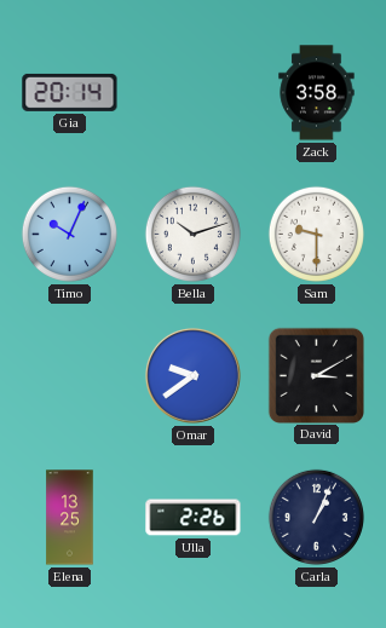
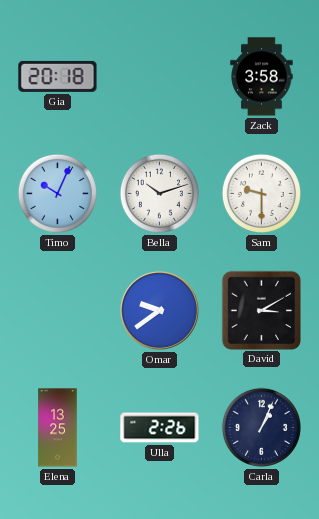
Gia: 20:14 -> 20:18 (58, 76)
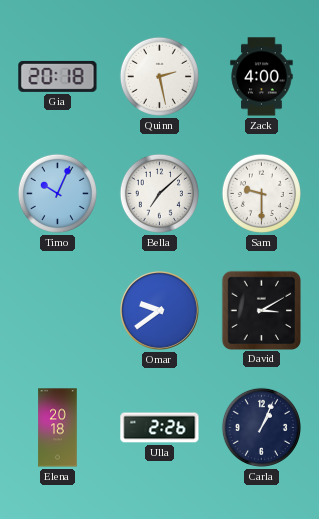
Quinn: none -> 2:28 (159, 76)
Zack: 3:58 -> 4:00 (262, 77)
Bella: 10:12 -> 7:08 (159, 193)
Elena: 13:25 -> 20:18 (58, 428)
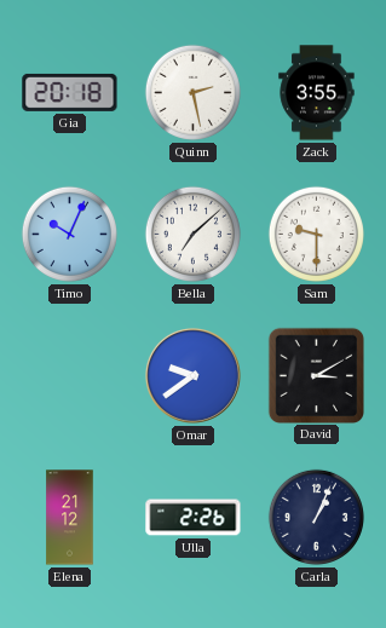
Zack: 4:00 -> 3:55 (317, 93)
Elena: 20:18 -> 21:12 (70, 518)
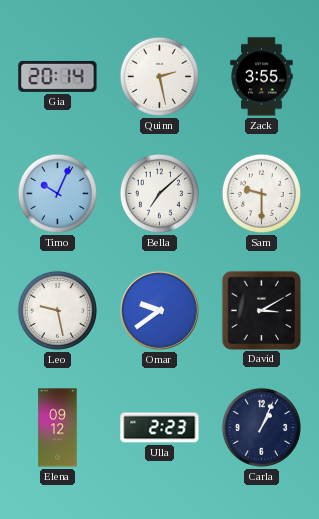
Gia: 20:18 -> 20:14 (58, 76)
Leo: none -> 9:28 (57, 310)
Elena: 21:12 -> 09:12 (58, 428)
Ulla: 2:26 -> 2:23 (160, 428)
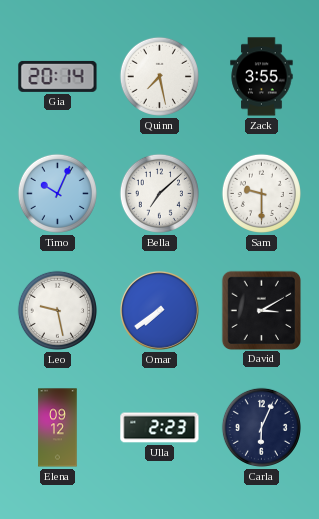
Quinn: 2:28 -> 7:28 (159, 76)
Omar: 9:39 -> 7:39 (159, 310)
Carla: 1:04 -> 6:04 (261, 427)
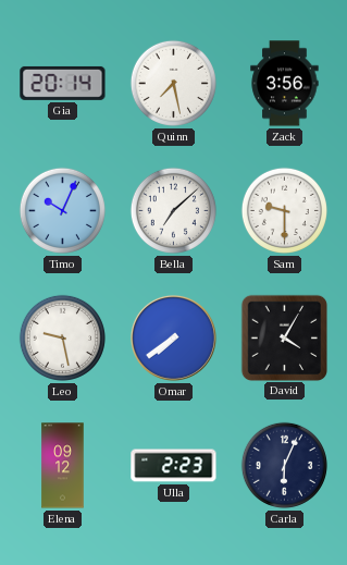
Zack: 3:55 -> 3:56 (285, 84)
David: 3:10 -> 4:05 (284, 337)
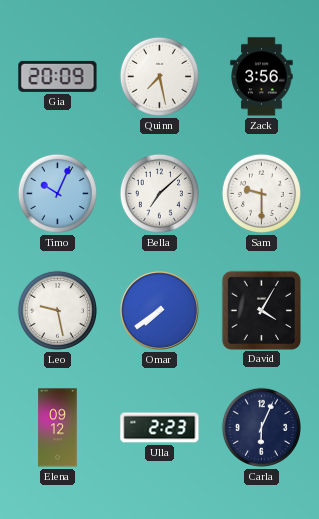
Gia: 20:14 -> 20:09 (58, 76)
